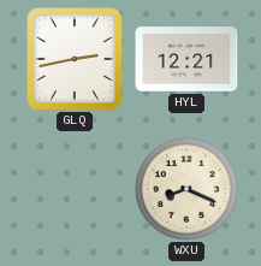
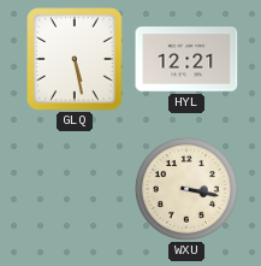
GLQ: 2:43 -> 5:28 (75, 59)
WXU: 8:19 -> 3:17 (186, 189)
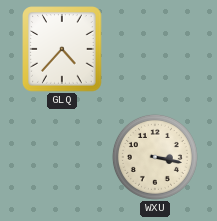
GLQ: 5:28 -> 4:37 (62, 49)
HYL: 12:21 -> none (186, 59)
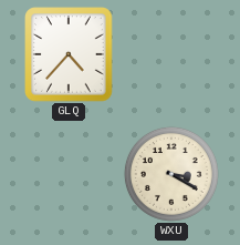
WXU: 3:17 -> 3:20 (171, 174)
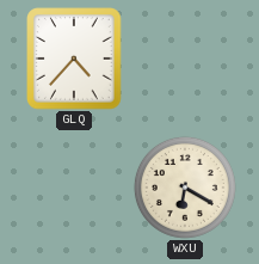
WXU: 3:20 -> 6:20 (185, 188)
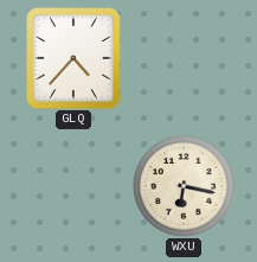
WXU: 6:20 -> 6:17 (184, 186)
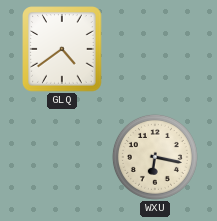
GLQ: 4:37 -> 4:39 (62, 49)
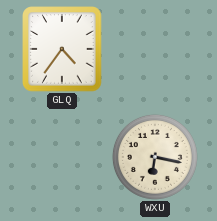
GLQ: 4:39 -> 4:36 (62, 49)
